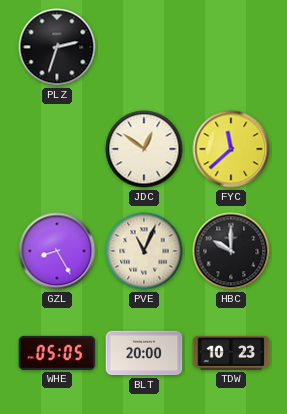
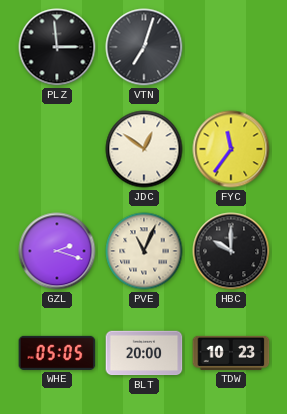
PLZ: 2:33 -> 2:59 (57, 47)
VTN: none -> 7:03 (144, 47)
FYC: 11:38 -> 11:36 (231, 149)
GZL: 8:25 -> 2:18 (57, 251)
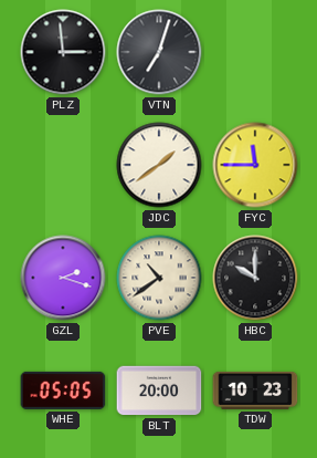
JDC: 12:51 -> 1:39 (159, 165)
FYC: 11:36 -> 11:45 (255, 165)
PVE: 11:04 -> 10:39 (159, 278)
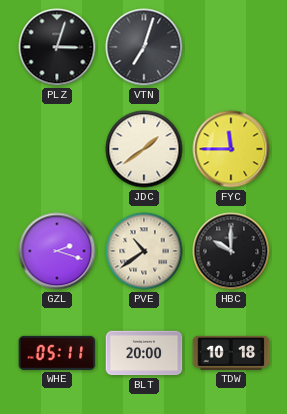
PLZ: 2:59 -> 3:03 (57, 47)
WHE: 05:05 -> 05:11 (57, 353)
TDW: 10:23 -> 10:18 (231, 353)
